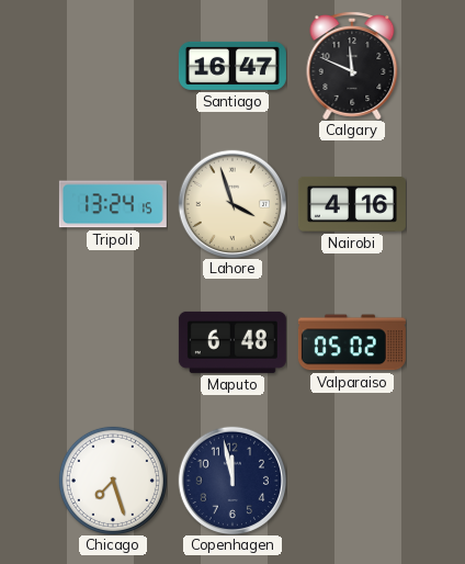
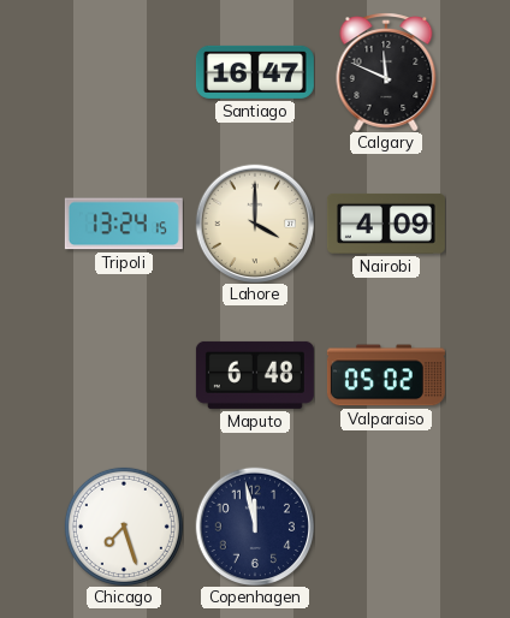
Lahore: 3:57 -> 4:00 (255, 224)
Nairobi: 4:16 -> 4:09 (386, 224)
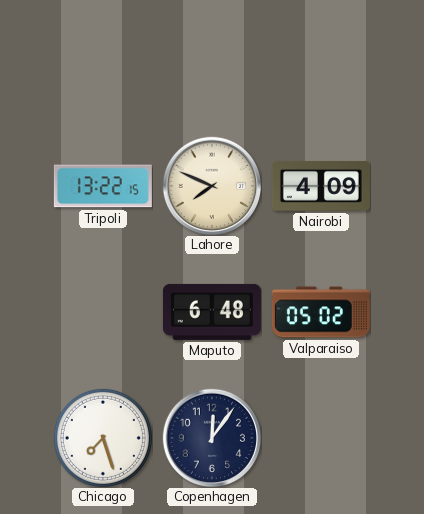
Santiago: 16:47 -> none (255, 72)
Calgary: 11:49 -> none (386, 72)
Tripoli: 13:24 -> 13:22 (103, 186)
Lahore: 4:00 -> 7:49 (212, 186)
Copenhagen: 11:58 -> 12:06 (212, 438)
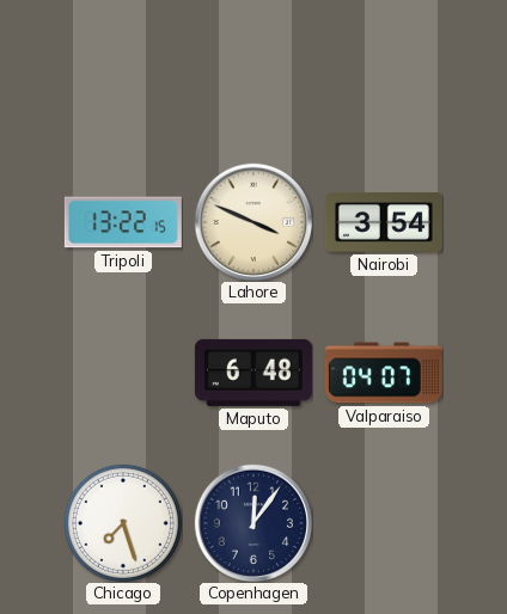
Lahore: 7:49 -> 3:49 (253, 222)
Nairobi: 4:09 -> 3:54 (384, 222)
Valparaiso: 05:02 -> 04:07 (384, 373)
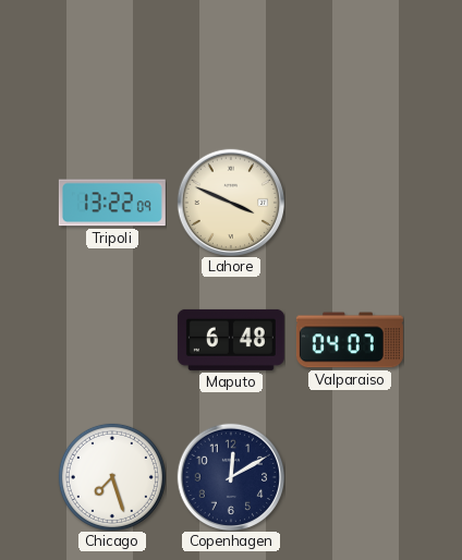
Tripoli: 13:22:15 -> 13:22:09 (112, 203)
Nairobi: 3:54 -> none (384, 222)
Copenhagen: 12:06 -> 12:10 (231, 477)
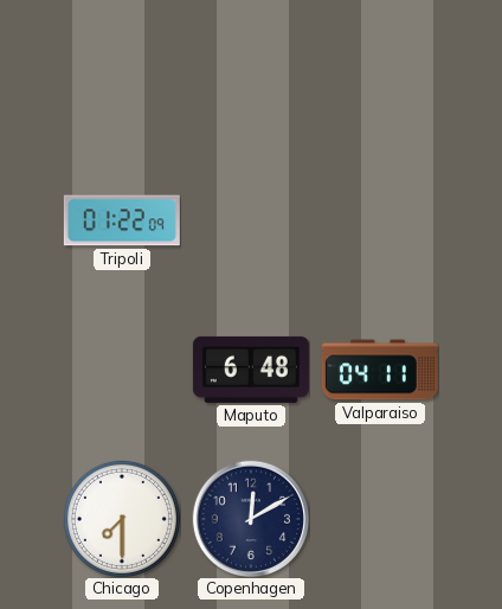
Tripoli: 13:22 -> 01:22 (122, 220)
Lahore: 3:49 -> none (231, 203)
Valparaiso: 04:07 -> 04:11 (380, 370)
Chicago: 7:27 -> 7:30 (122, 519)
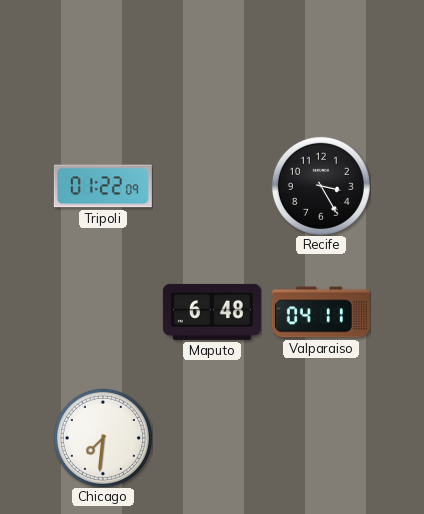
Recife: none -> 3:25 (321, 186)
Chicago: 7:30 -> 7:31 (103, 438)
Copenhagen: 12:10 -> none (251, 519)
